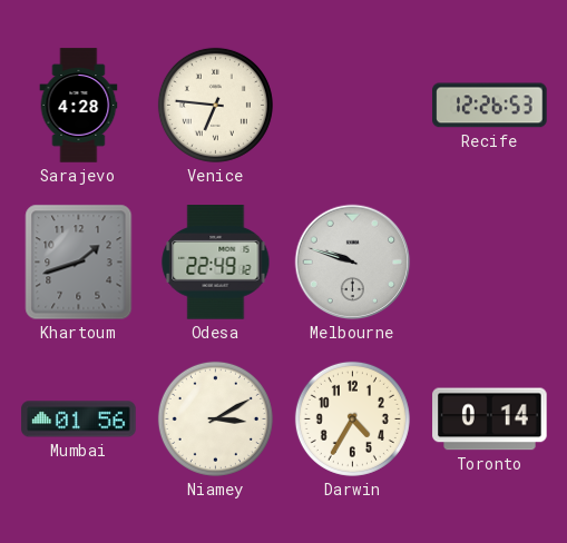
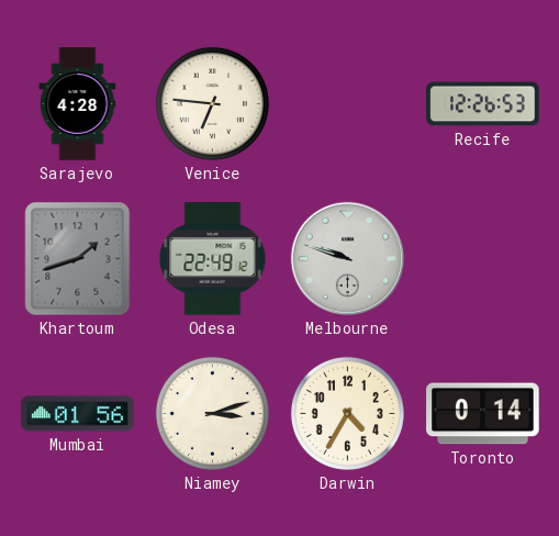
Niamey: 3:10 -> 3:12 (212, 413)
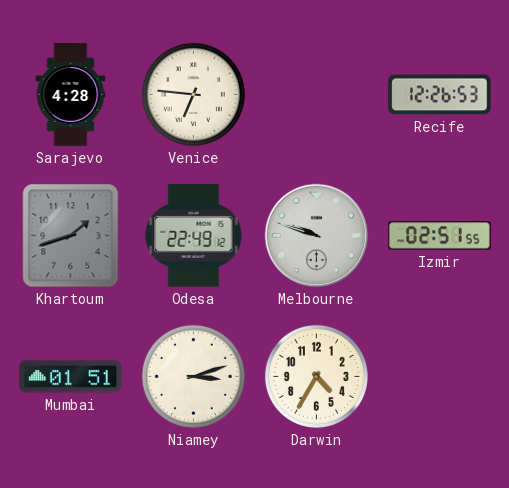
Izmir: none -> 02:51 (440, 236)
Mumbai: 01:56 -> 01:51 (71, 377)
Toronto: 0:14 -> none (483, 414)
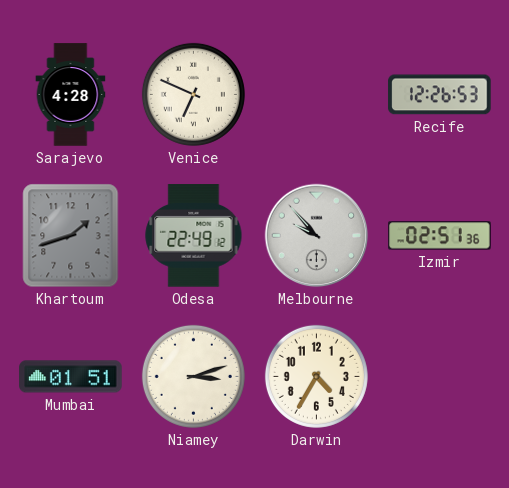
Venice: 6:46 -> 6:49 (193, 94)
Melbourne: 9:48 -> 9:53 (317, 236)
Izmir: 02:51:55 -> 02:51:36 (440, 236)
